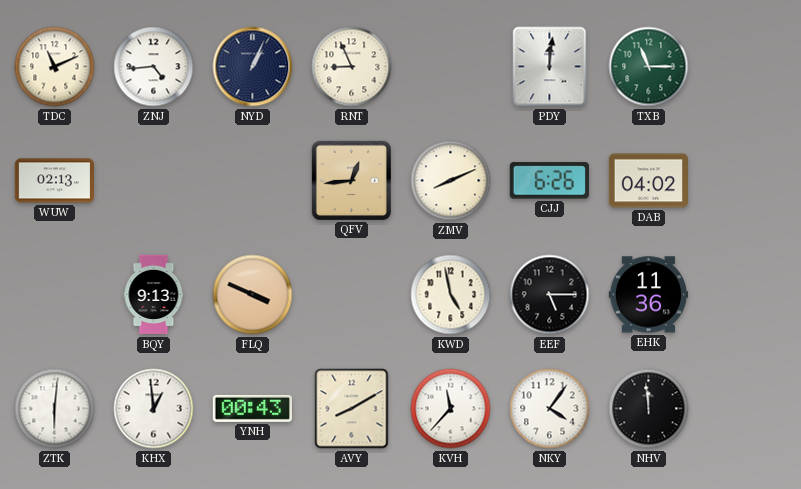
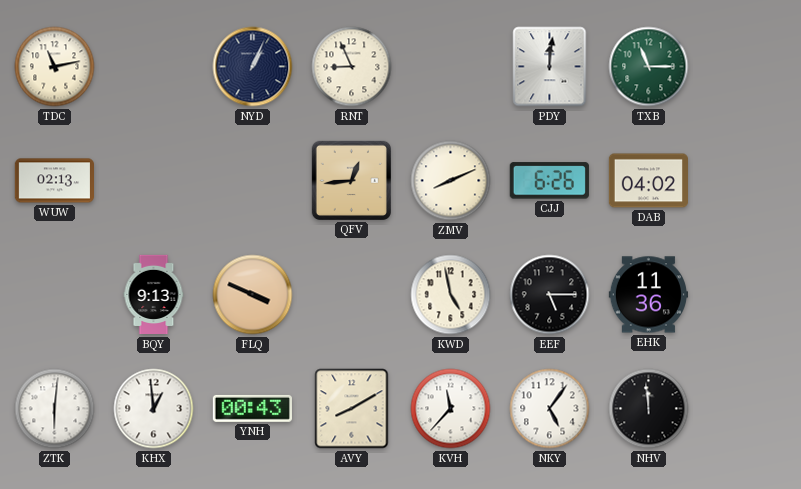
TDC: 11:11 -> 11:13 (55, 67)
ZNJ: 4:44 -> none (154, 67)
NKY: 4:06 -> 5:06 (550, 409)
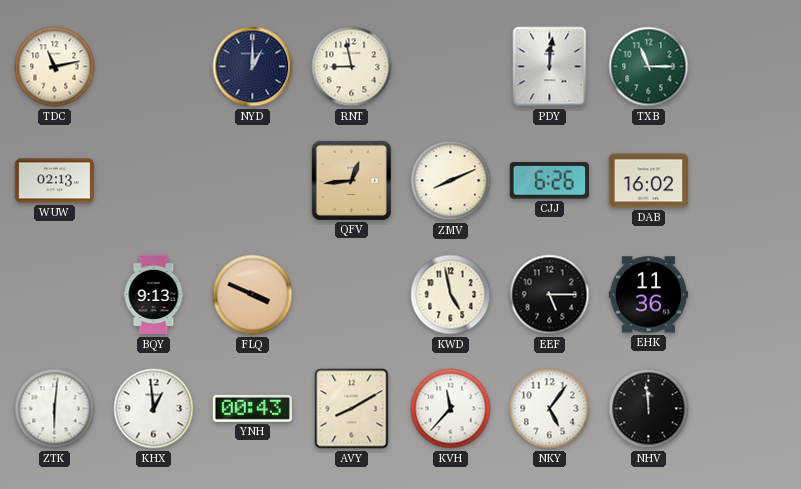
NYD: 1:04 -> 1:00 (253, 67)
RNT: 8:56 -> 8:58 (352, 67)
DAB: 04:02 -> 16:02 (648, 181)
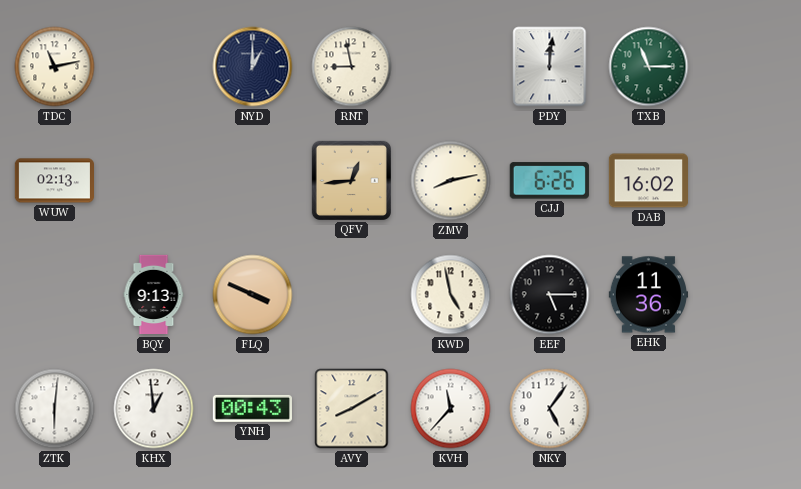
ZMV: 8:11 -> 8:13 (451, 181)
NHV: 11:59 -> none (649, 409)
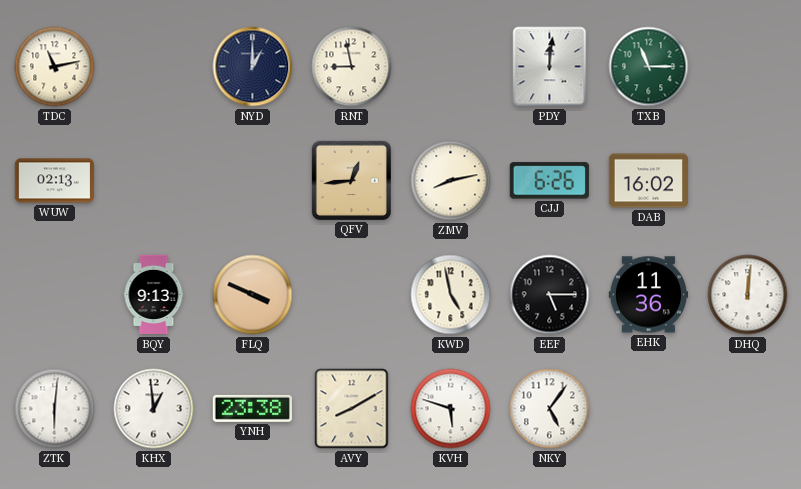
DHQ: none -> 12:01 (748, 295)
YNH: 00:43 -> 23:38 (252, 408)
KVH: 11:37 -> 5:48 (451, 409)
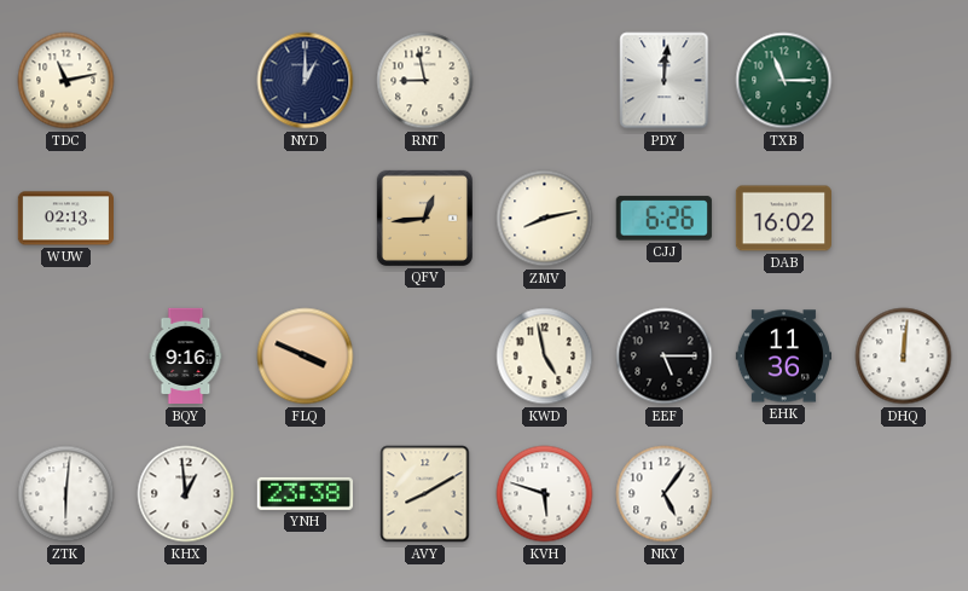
BQY: 9:13 -> 9:16 (186, 357)
